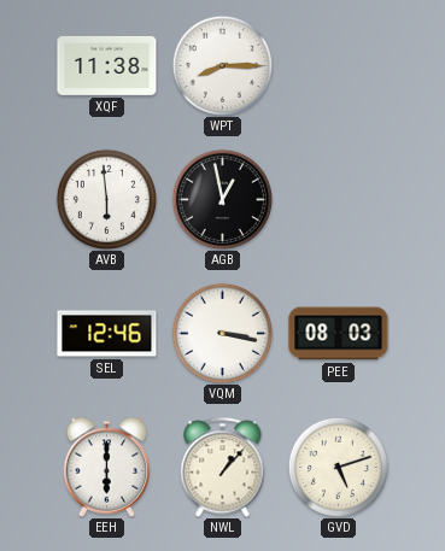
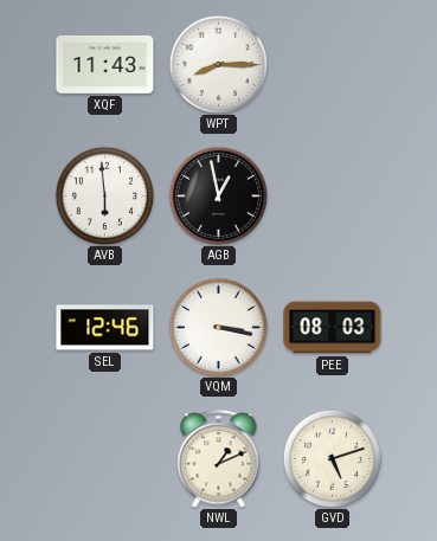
XQF: 11:38 -> 11:43 (105, 64)
EEH: 6:00 -> none (107, 467)
NWL: 1:07 -> 1:11 (219, 459)
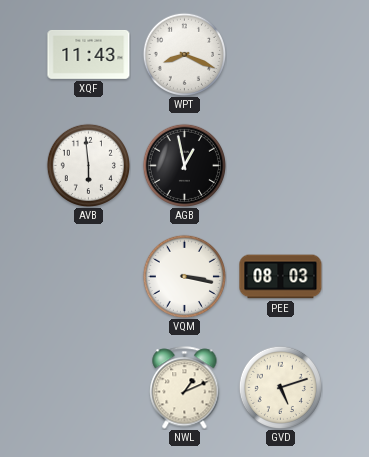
WPT: 8:15 -> 8:19 (184, 54)
SEL: 12:46 -> none (105, 328)
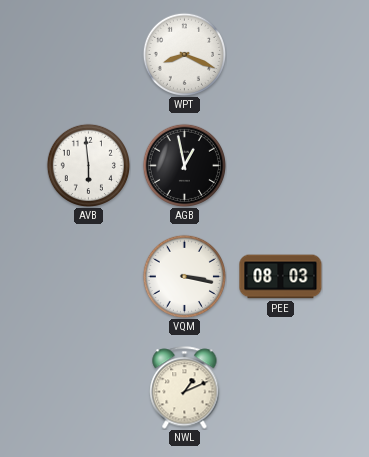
XQF: 11:43 -> none (89, 54)
GVD: 5:12 -> none (280, 387)
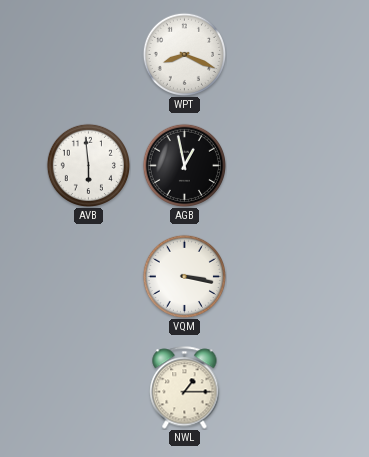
PEE: 08:03 -> none (281, 277)
NWL: 1:11 -> 1:15 (185, 388)
